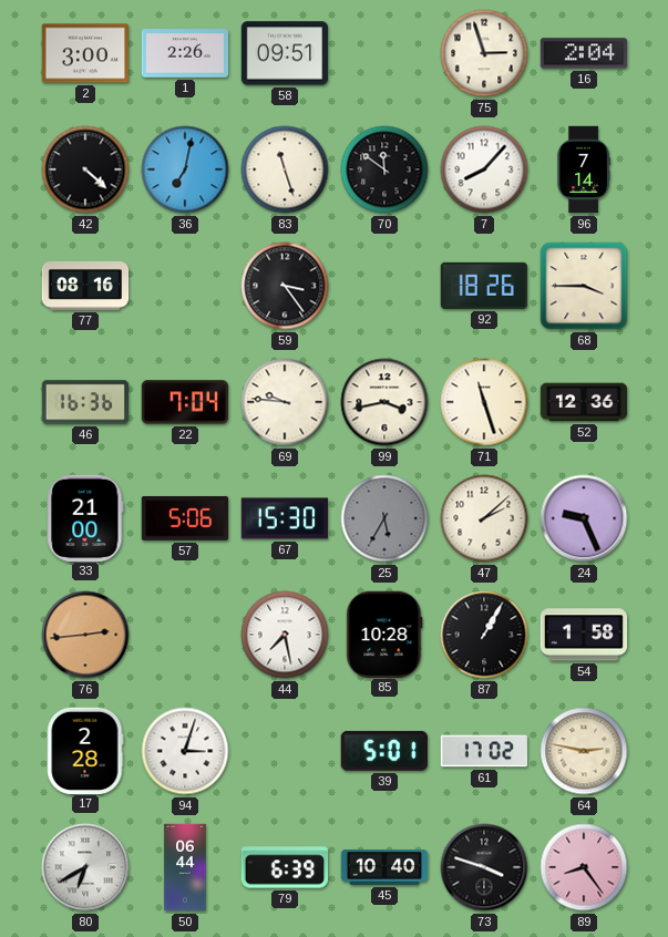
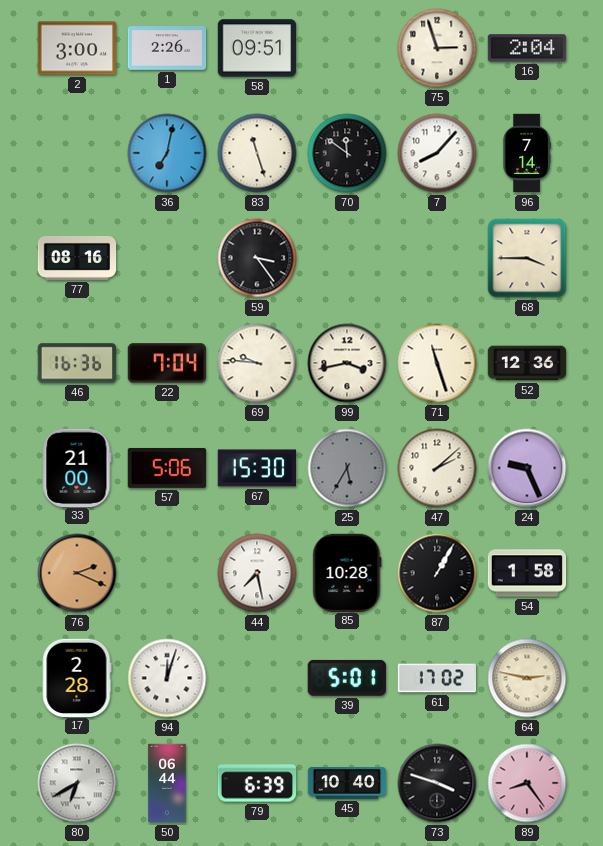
42: 4:22 -> none (85, 169)
92: 18:26 -> none (484, 286)
76: 2:44 -> 2:19 (77, 573)
94: 3:03 -> 12:03 (167, 678)
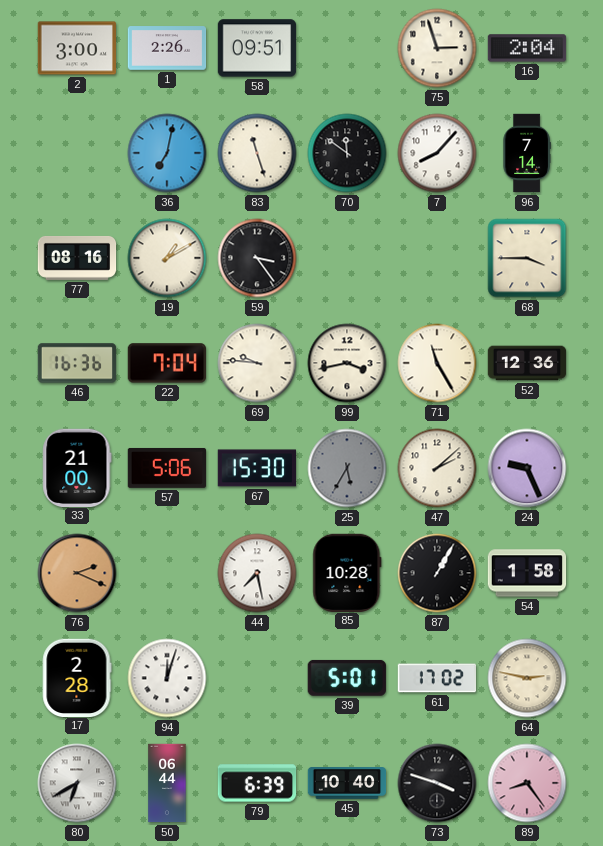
19: none -> 1:10 (167, 258)
71: 11:27 -> 11:25 (437, 363)
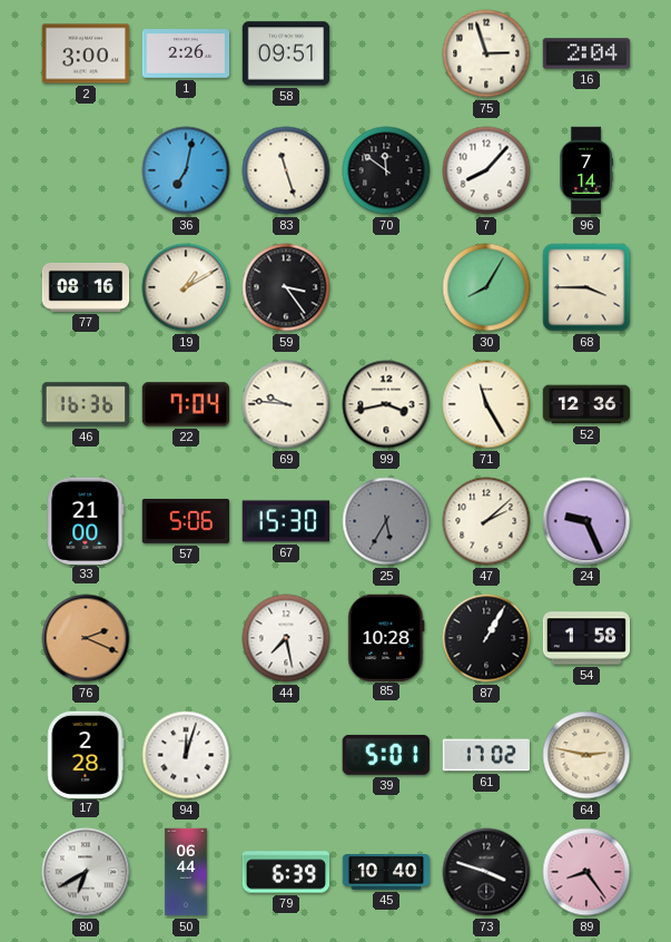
30: none -> 8:05 (486, 287)
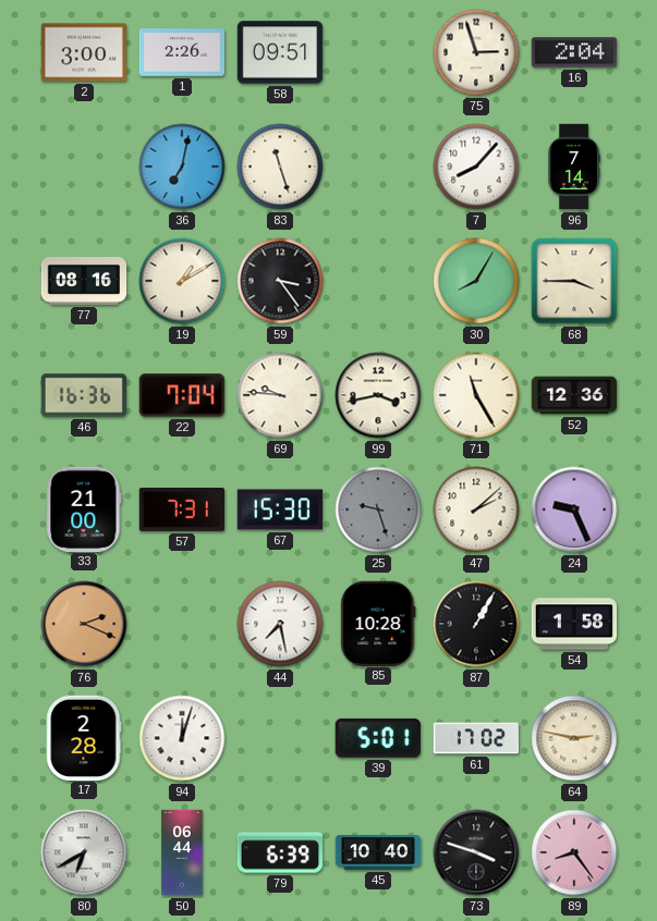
70: 11:51 -> none (386, 170)
57: 5:06 -> 7:31 (182, 509)
25: 5:35 -> 9:27 (378, 509)
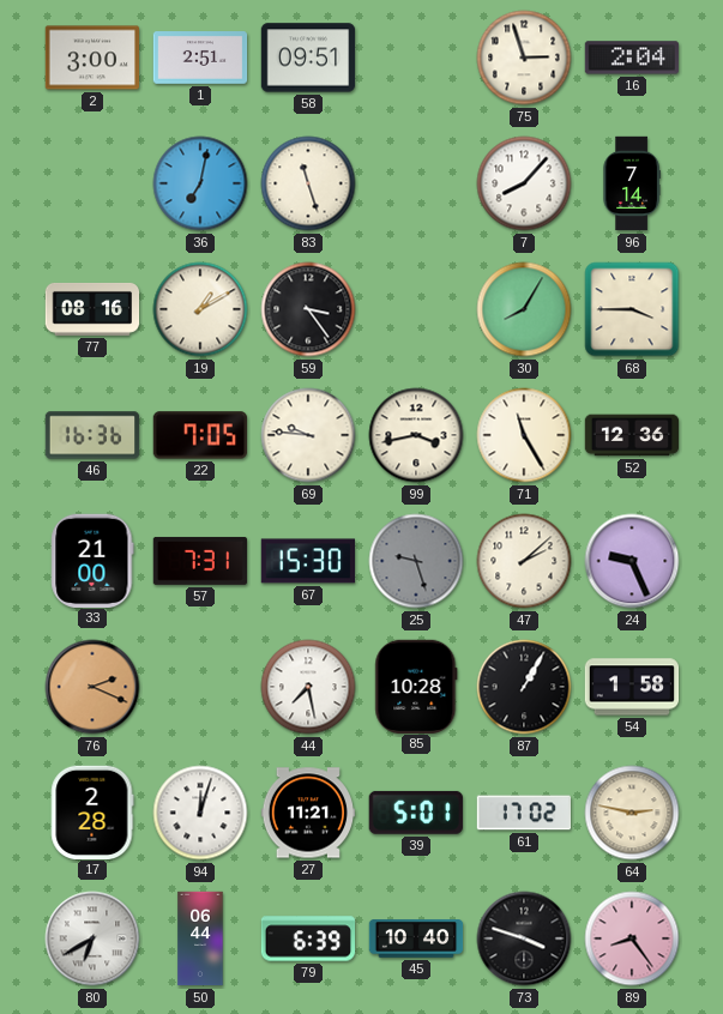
1: 2:26 -> 2:51 (200, 58)
22: 7:04 -> 7:05 (199, 435)
27: none -> 11:21 (308, 813)
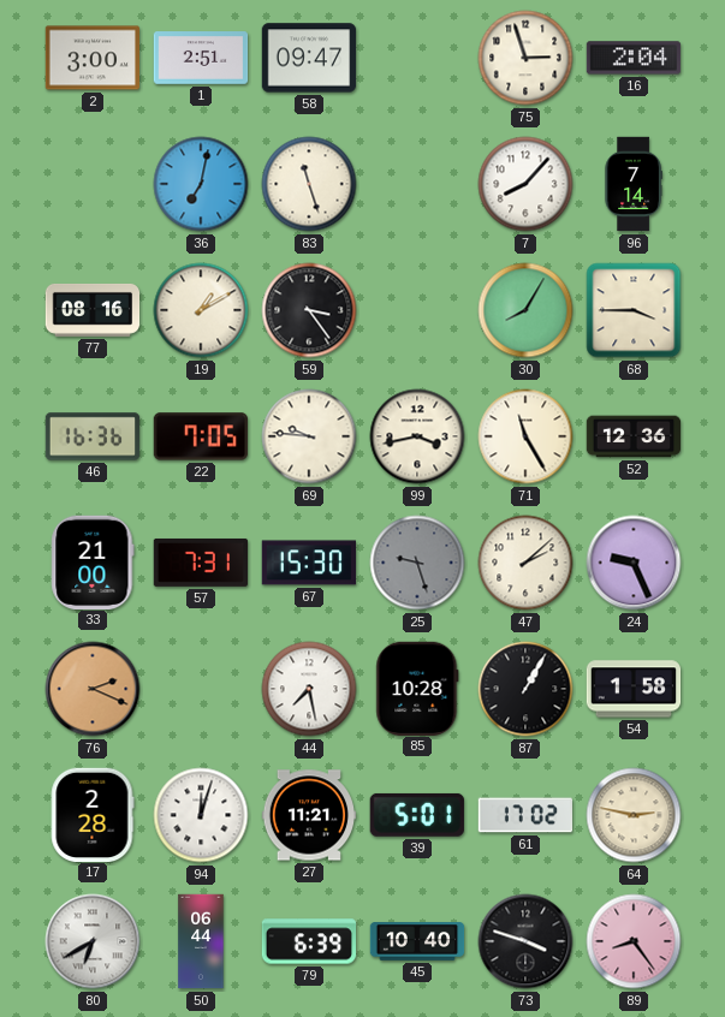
58: 09:51 -> 09:47 (309, 58)
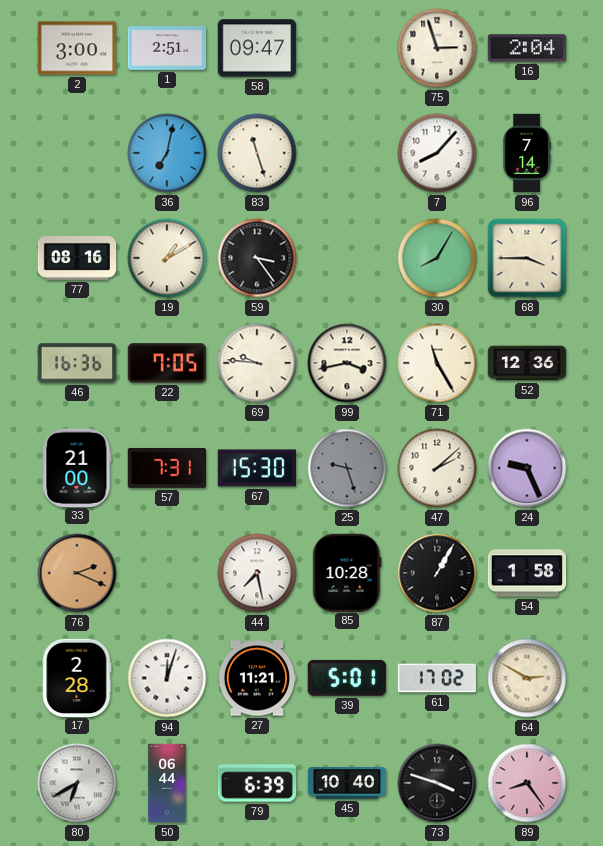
64: 2:47 -> 2:50 (527, 678)
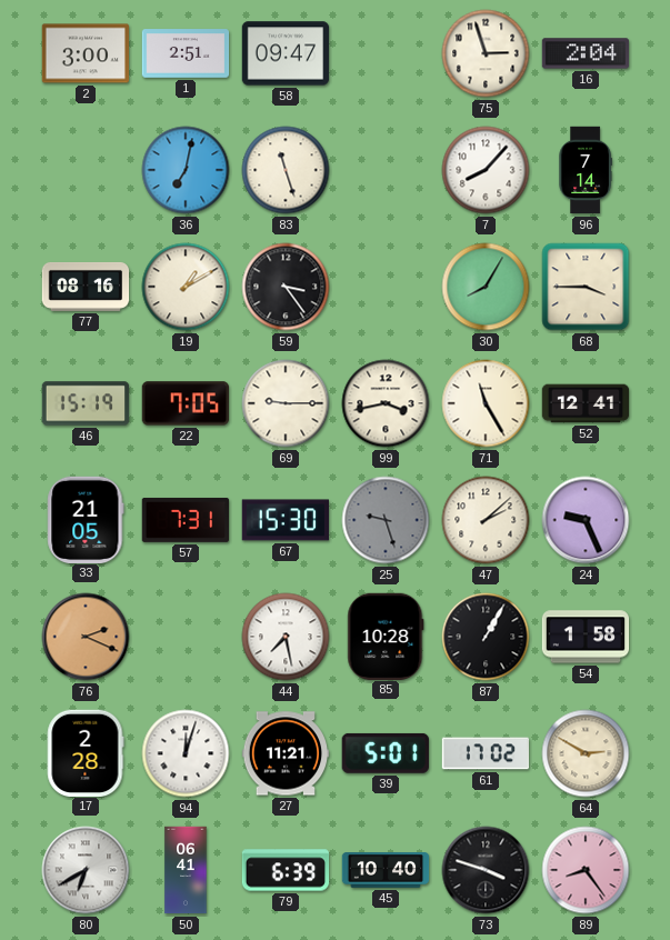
46: 16:36 -> 15:19 (86, 403)
69: 9:46 -> 9:15 (286, 403)
52: 12:36 -> 12:41 (586, 403)
33: 21:00 -> 21:05 (86, 519)
50: 06:44 -> 06:41 (186, 870)
